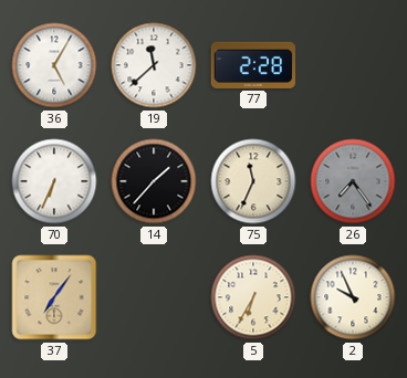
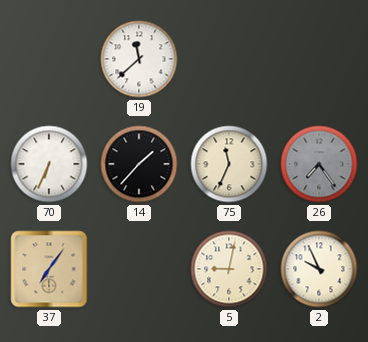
36: 5:05 -> none (54, 65)
77: 2:28 -> none (253, 65)
5: 6:35 -> 9:02 (229, 269)
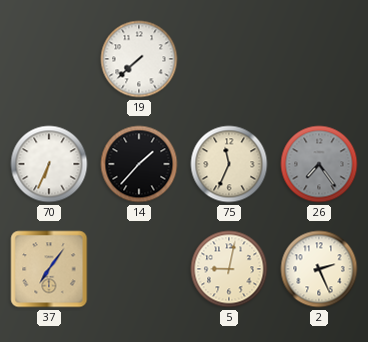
19: 11:38 -> 7:38 (139, 59)
2: 9:56 -> 2:26 (319, 269)
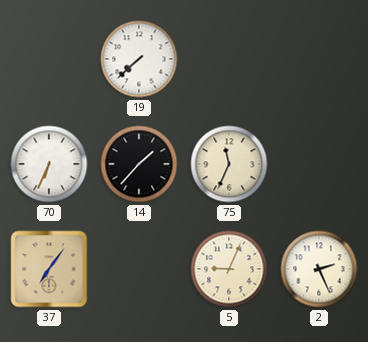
26: 7:24 -> none (319, 164)
5: 9:02 -> 9:04 (229, 269)
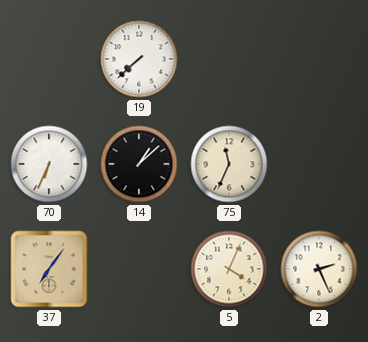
14: 1:37 -> 1:08 (139, 164)
5: 9:04 -> 4:04 (229, 269)
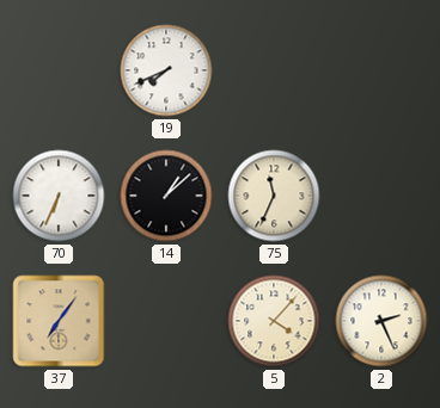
19: 7:38 -> 7:41 (166, 70)
5: 4:04 -> 4:07 (274, 321)
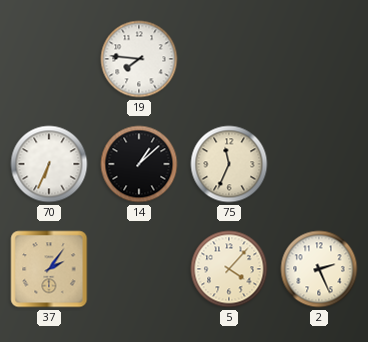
19: 7:41 -> 7:46 (139, 59)
37: 7:06 -> 2:06 (49, 269)
